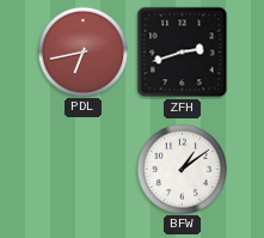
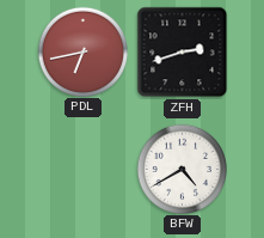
BFW: 1:09 -> 4:40 (182, 169)
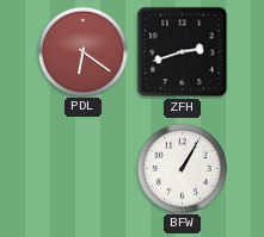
PDL: 6:43 -> 6:21 (82, 51)
BFW: 4:40 -> 1:05 (182, 168)
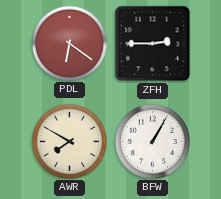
ZFH: 2:42 -> 2:45 (153, 44)
AWR: none -> 7:50 (69, 141)
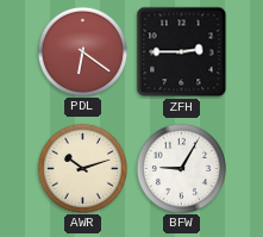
AWR: 7:50 -> 10:12 (82, 168)
BFW: 1:05 -> 9:05 (181, 168)
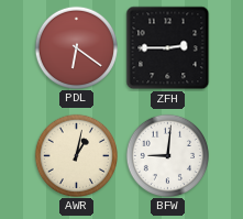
AWR: 10:12 -> 1:02 (76, 155)
BFW: 9:05 -> 9:01 (167, 155)
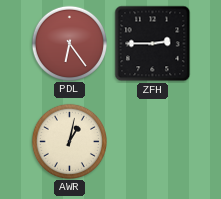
PDL: 6:21 -> 6:24 (69, 43)
BFW: 9:01 -> none (167, 155)
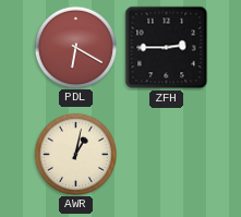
PDL: 6:24 -> 6:20 (75, 47)
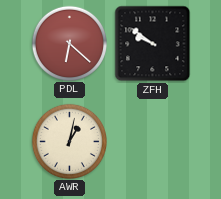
PDL: 6:20 -> 6:22 (69, 43)
ZFH: 2:45 -> 9:51 (153, 44)
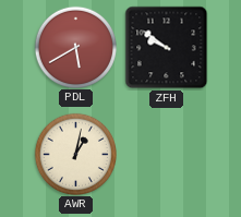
PDL: 6:22 -> 5:40 (75, 47)
